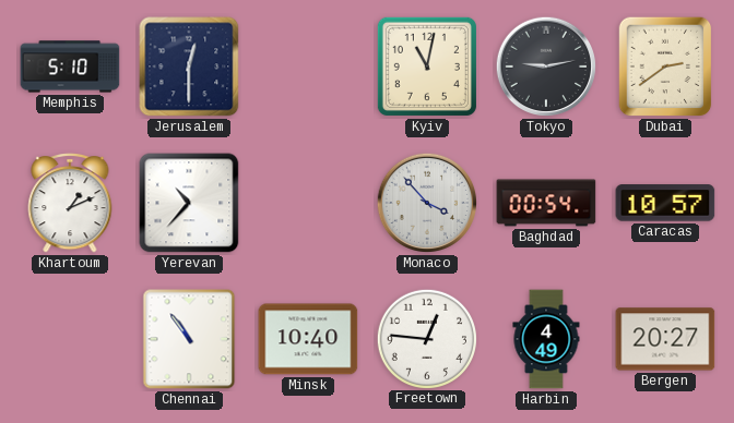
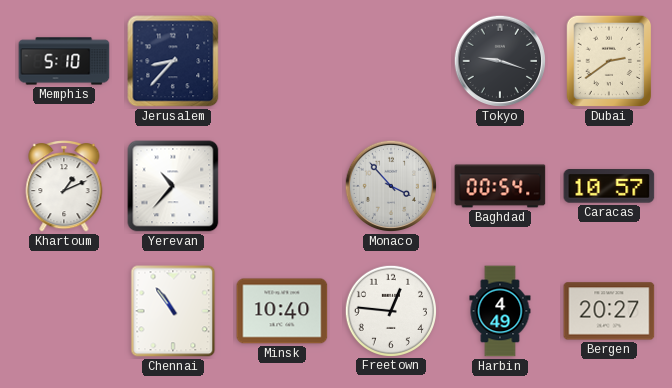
Jerusalem: 12:30 -> 8:37 (173, 61)
Kyiv: 11:02 -> none (427, 67)
Tokyo: 9:13 -> 9:18 (500, 61)
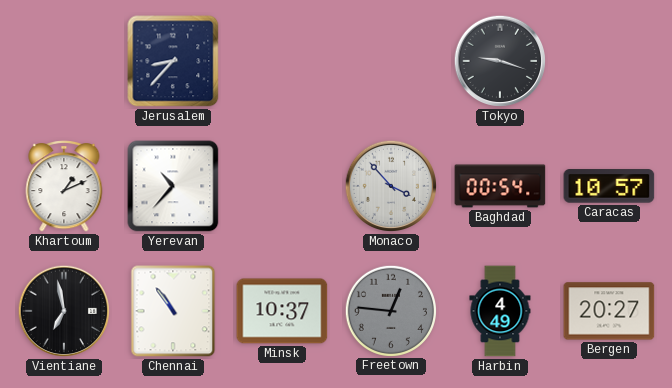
Memphis: 5:10 -> none (64, 61)
Dubai: 2:39 -> none (609, 61)
Vientiane: none -> 6:58 (64, 311)
Minsk: 10:40 -> 10:37 (282, 311)
Freetown dial: white -> grey (390, 310)
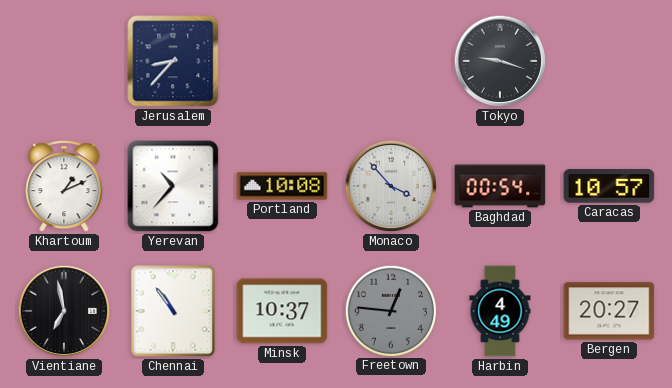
Portland: none -> 10:08 (282, 186)
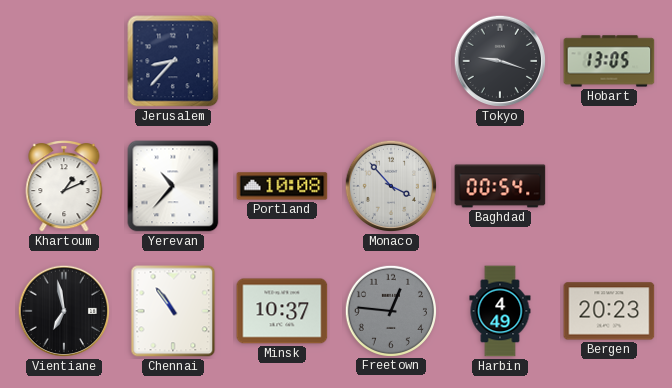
Hobart: none -> 13:05 (609, 61)
Caracas: 10:57 -> none (609, 186)
Bergen: 20:27 -> 20:23 (609, 311)
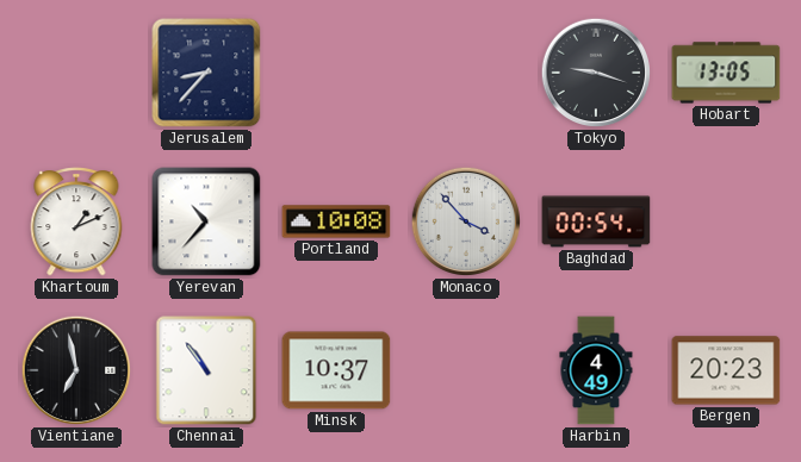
Freetown: 12:46 -> none (390, 310)
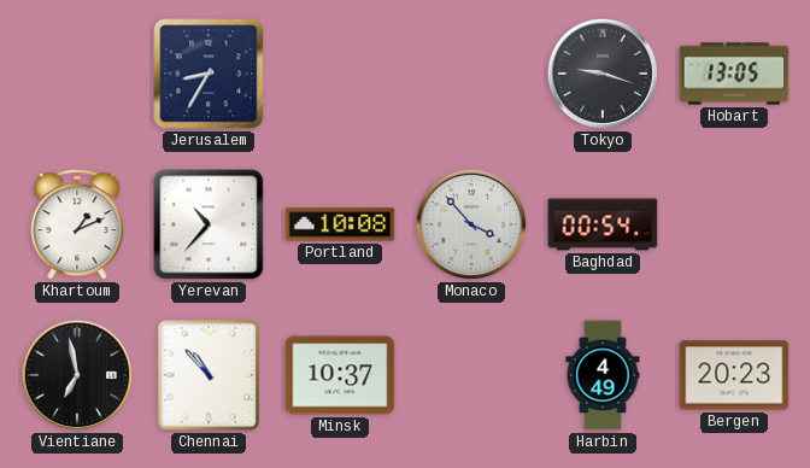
Jerusalem: 8:37 -> 8:35 (209, 74)
Chennai: 10:54 -> 10:53 (209, 375)
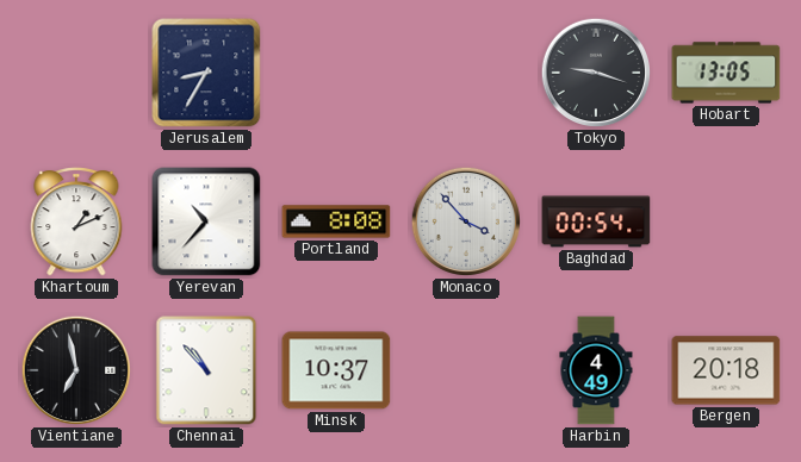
Portland: 10:08 -> 8:08 (336, 221)
Bergen: 20:23 -> 20:18 (726, 370)
